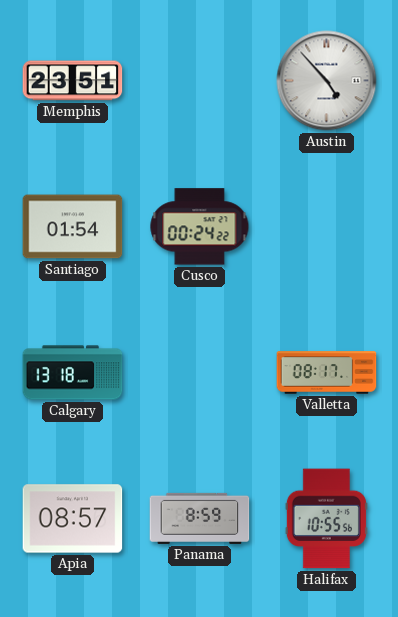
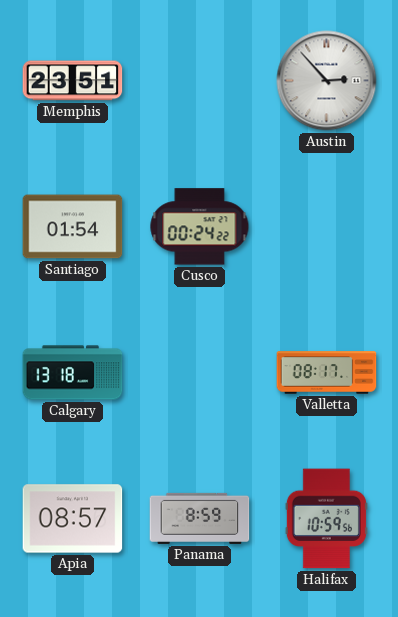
Austin: 4:53 -> 2:53 (327, 81)
Halifax: 10:55 -> 10:59 (326, 519)
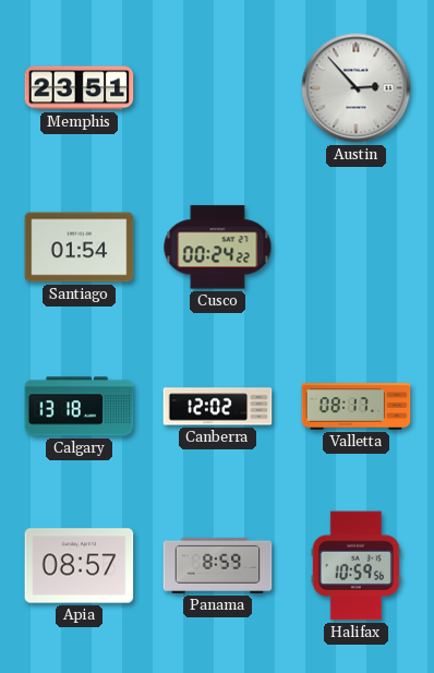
Canberra: none -> 12:02 (218, 407)
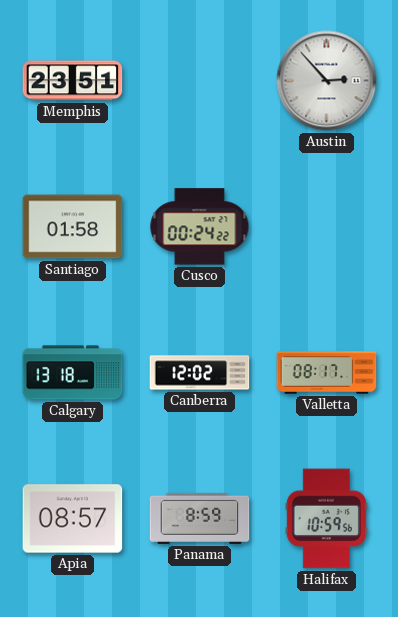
Santiago: 01:54 -> 01:58 (73, 227)
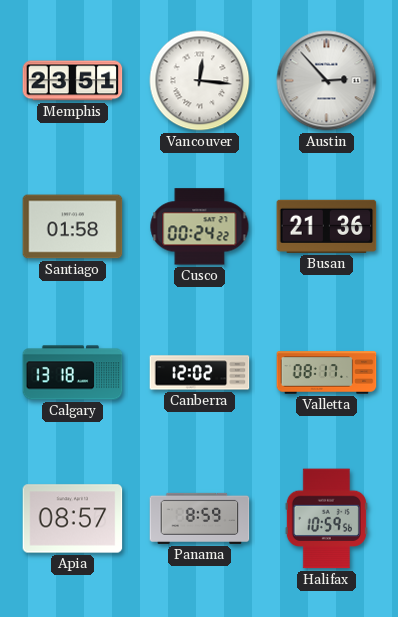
Vancouver: none -> 12:16 (200, 81)
Busan: none -> 21:36 (327, 226)
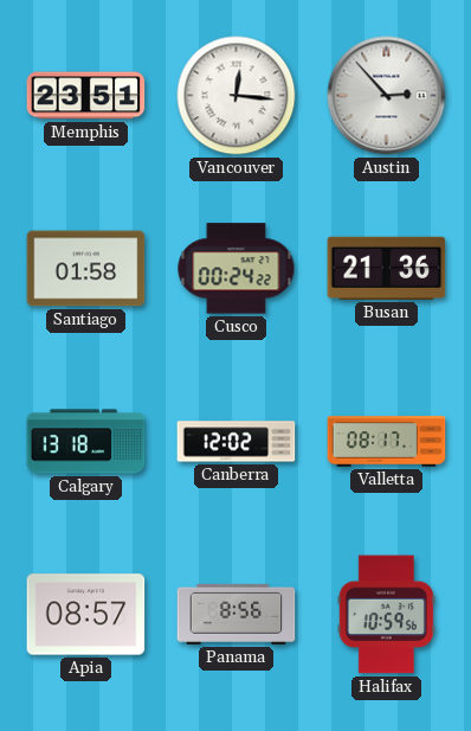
Panama: 8:59 -> 8:56 (237, 614)
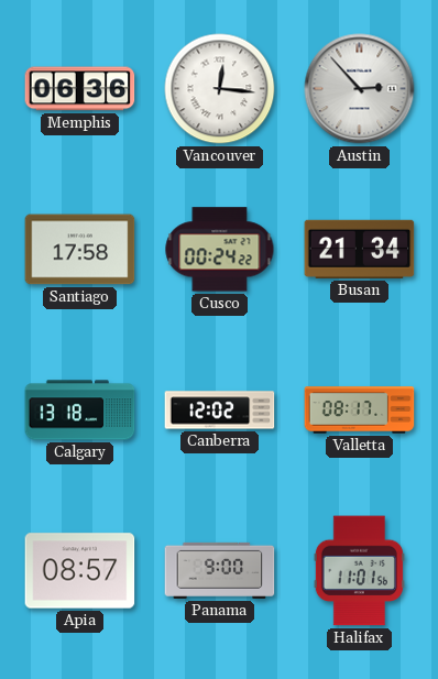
Memphis: 23:51 -> 06:36 (80, 89)
Santiago: 01:58 -> 17:58 (80, 250)
Busan: 21:36 -> 21:34 (360, 249)
Panama: 8:56 -> 9:00 (220, 570)
Halifax: 10:59 -> 11:01 (359, 571)
